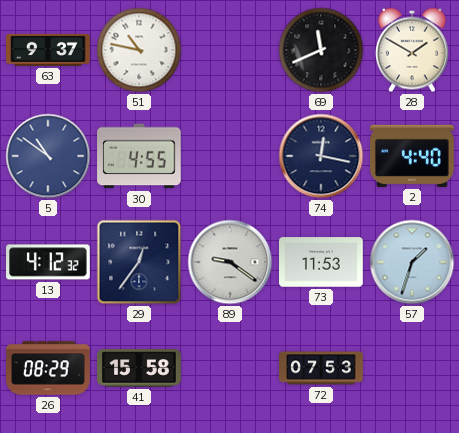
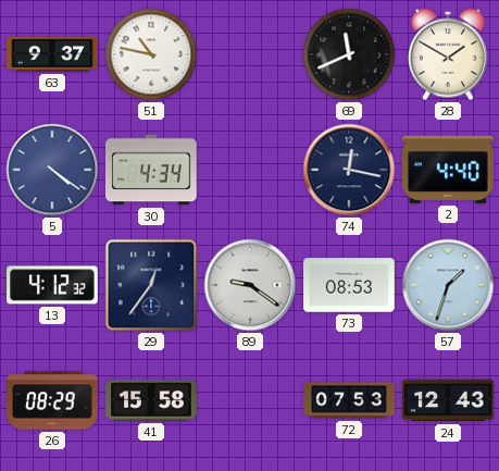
5: 10:51 -> 4:21 (52, 170)
30: 4:55 -> 4:34 (151, 170)
73: 11:53 -> 08:53 (349, 285)
24: none -> 12:43 (448, 400)
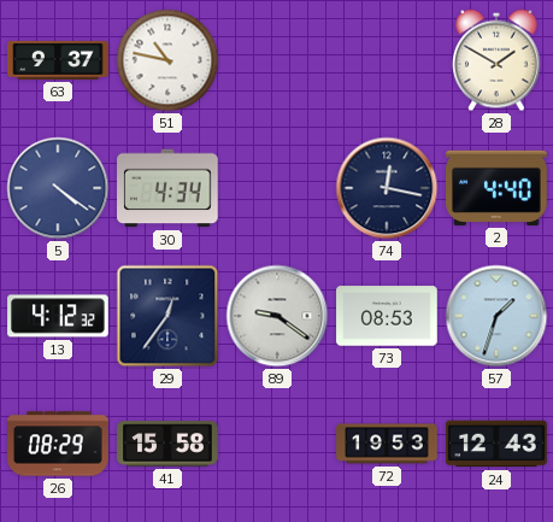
69: 11:41 -> none (349, 54)
72: 07:53 -> 19:53 (387, 444)
